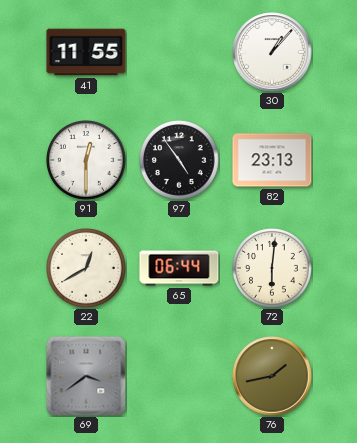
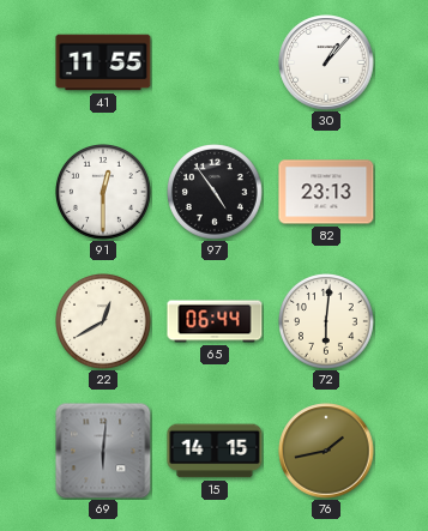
69: 3:39 -> 6:01 (103, 451)
15: none -> 14:15 (215, 451)
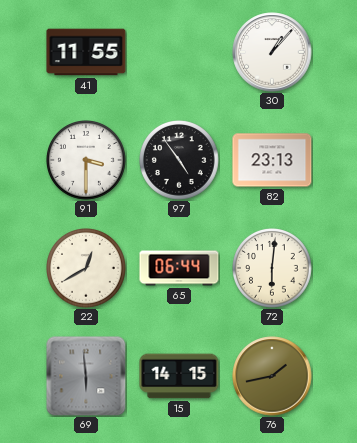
91: 12:30 -> 3:30 (87, 161)
69: 6:01 -> 5:59 (86, 376)
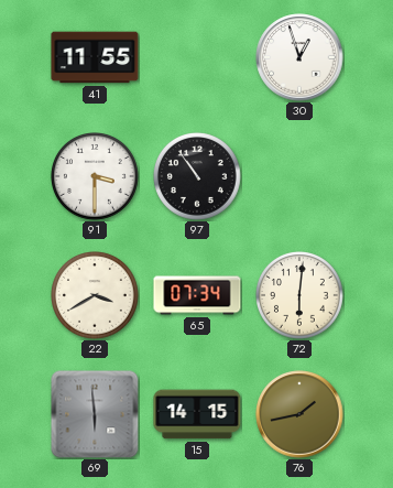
30: 1:07 -> 12:57 (299, 57)
97: 4:54 -> 10:54 (198, 177)
82: 23:13 -> none (272, 160)
22: 12:40 -> 3:40 (96, 296)
65: 06:44 -> 07:34 (197, 295)
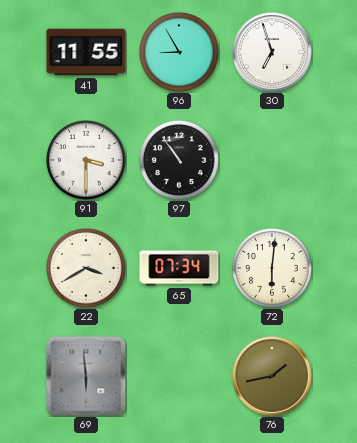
96: none -> 8:55 (180, 53)
30: 12:57 -> 6:57 (272, 52)
15: 14:15 -> none (197, 414)
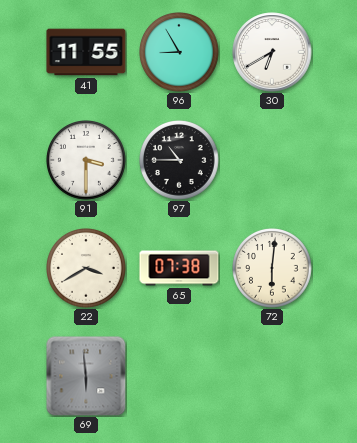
30: 6:57 -> 6:40 (272, 52)
97: 10:54 -> 10:45 (180, 161)
65: 07:34 -> 07:38 (179, 268)
76: 1:43 -> none (272, 376)
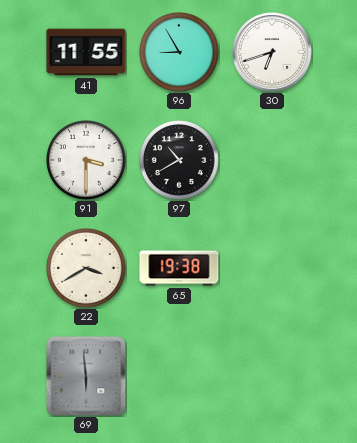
30: 6:40 -> 6:42 (272, 52)
97: 10:45 -> 10:40 (180, 161)
65: 07:38 -> 19:38 (179, 268)
72: 6:01 -> none (273, 269)
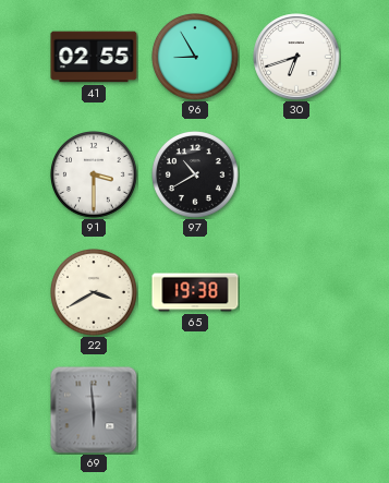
41: 11:55 -> 02:55 (94, 57)
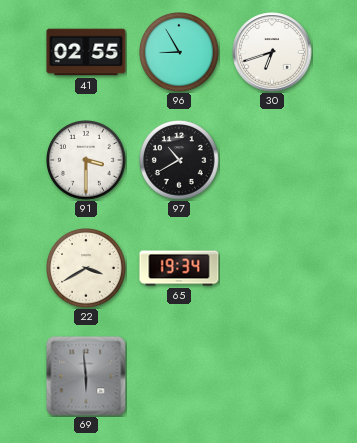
65: 19:38 -> 19:34 (179, 268)
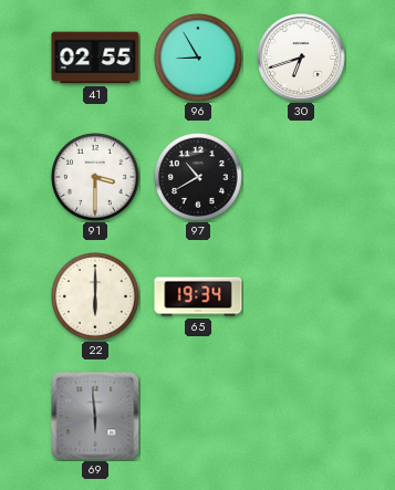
22: 3:40 -> 6:00 (96, 298)
